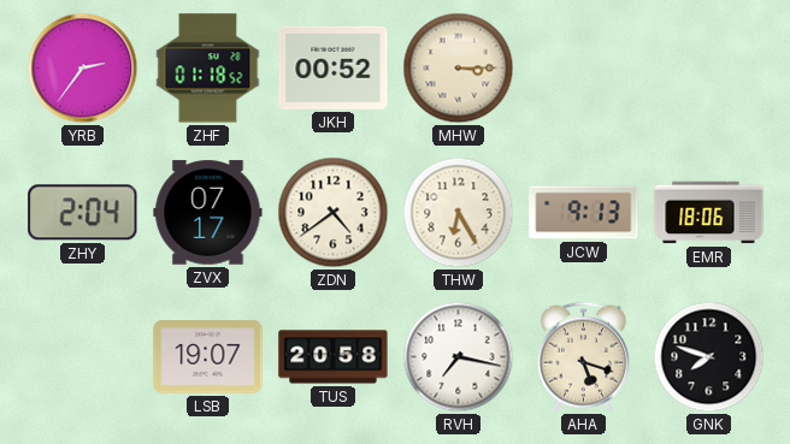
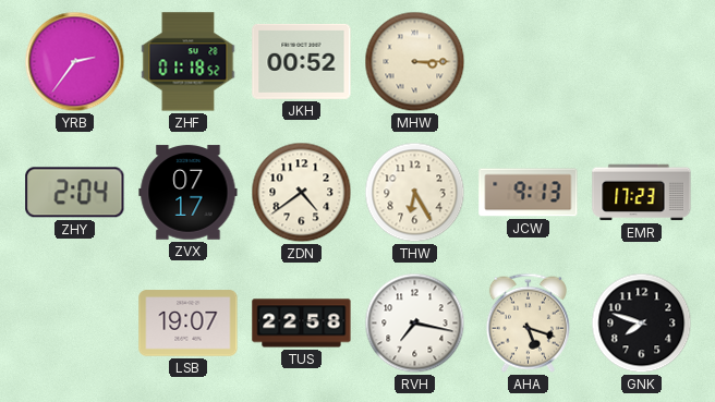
EMR: 18:06 -> 17:23 (642, 193)
TUS: 20:58 -> 22:58 (302, 324)
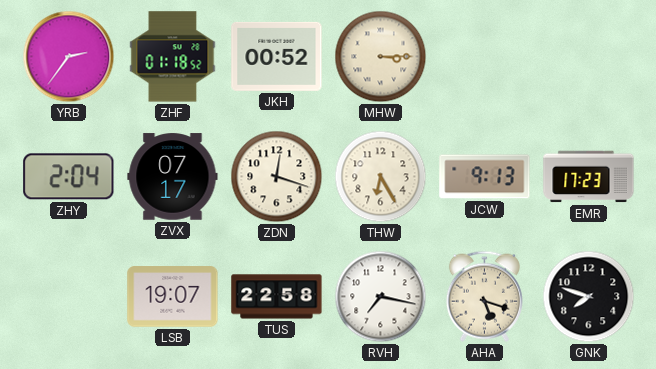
ZDN: 4:39 -> 12:18 (277, 177)
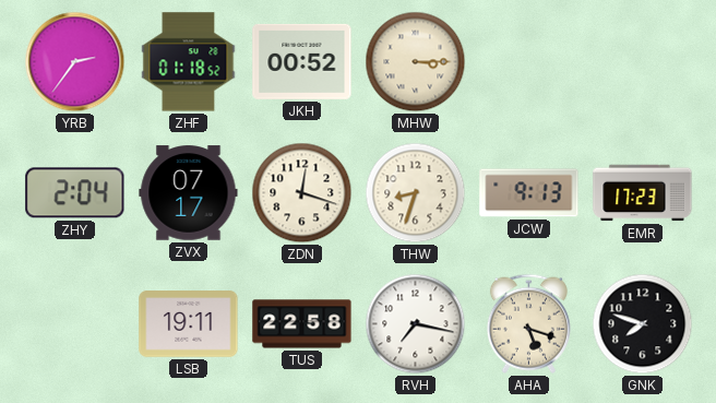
THW: 6:25 -> 8:33 (416, 193)
LSB: 19:07 -> 19:11 (189, 324)
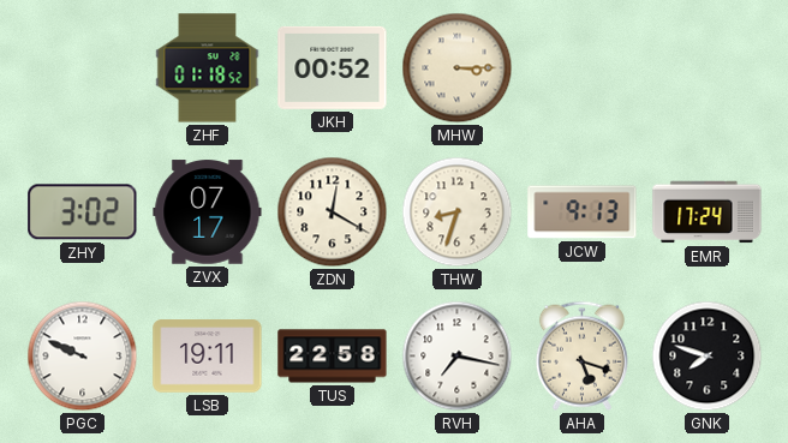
YRB: 2:36 -> none (75, 62)
ZHY: 2:04 -> 3:02 (83, 212)
ZDN: 12:18 -> 12:20 (333, 212)
EMR: 17:23 -> 17:24 (708, 212)
PGC: none -> 9:49 (83, 357)
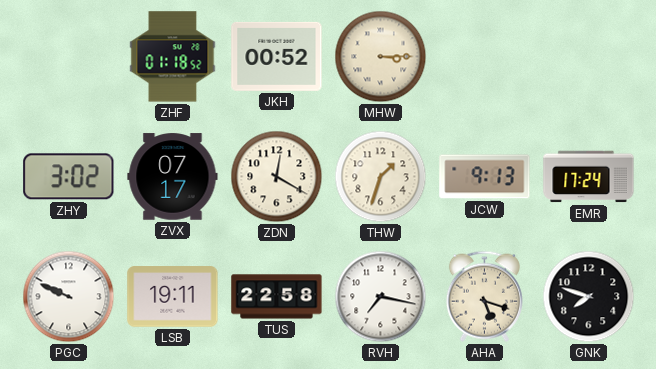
THW: 8:33 -> 1:33 (381, 177)
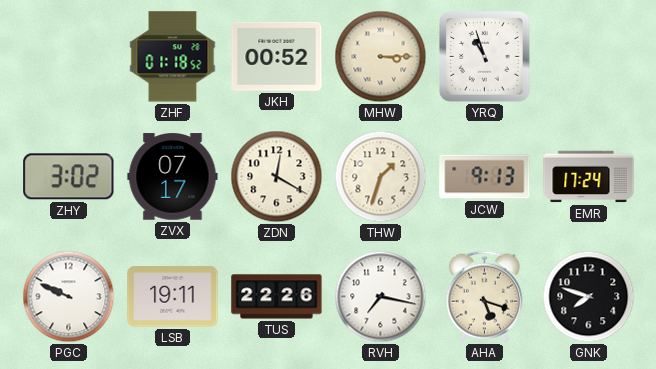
YRQ: none -> 10:57 (485, 57)
TUS: 22:58 -> 22:26 (277, 297)
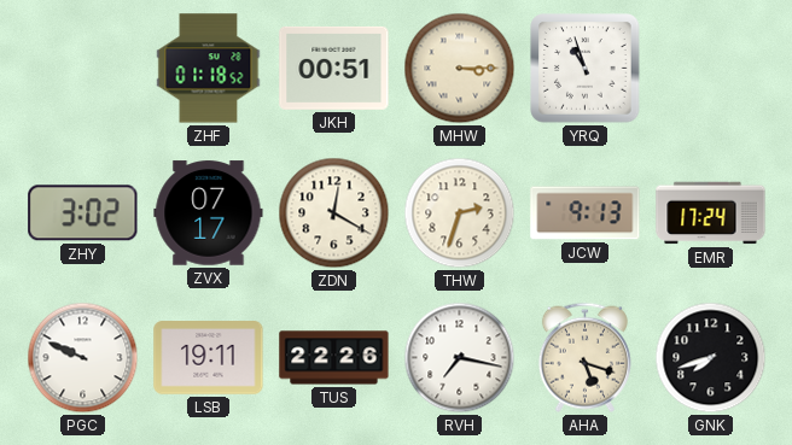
JKH: 00:52 -> 00:51 (334, 68)
THW: 1:33 -> 2:33 (460, 213)
GNK: 7:48 -> 7:42 (711, 358)
